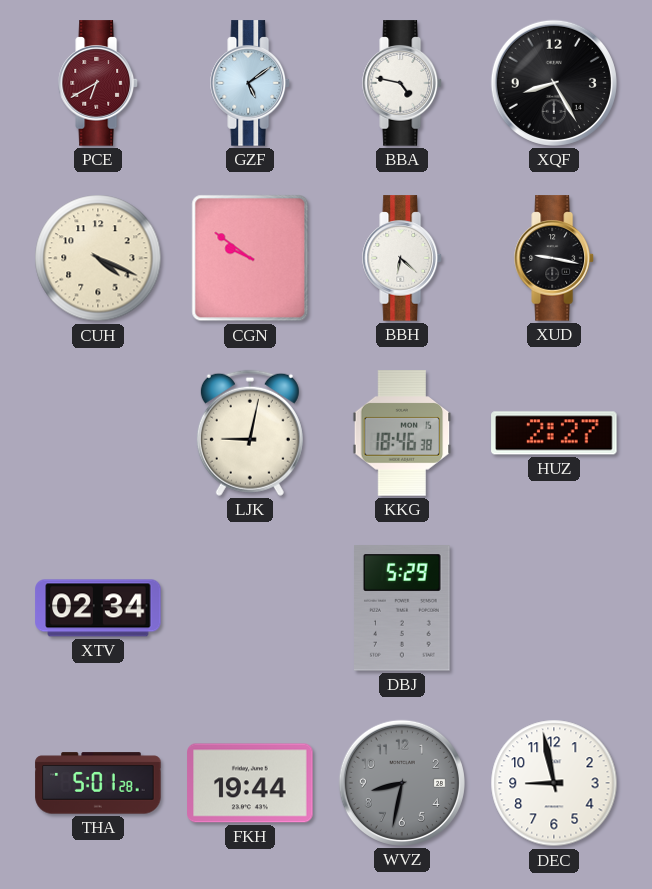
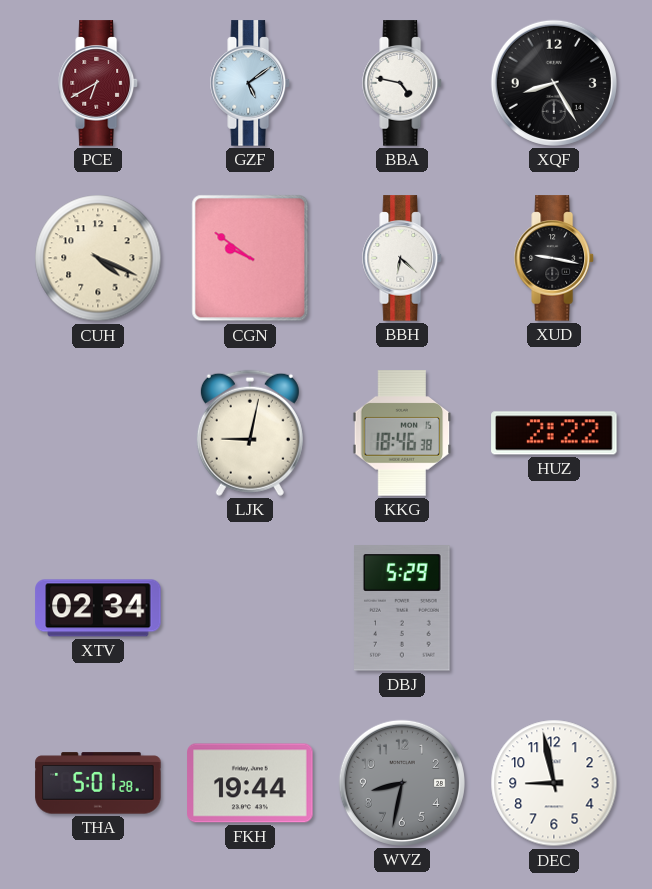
HUZ: 2:27 -> 2:22 (554, 433)
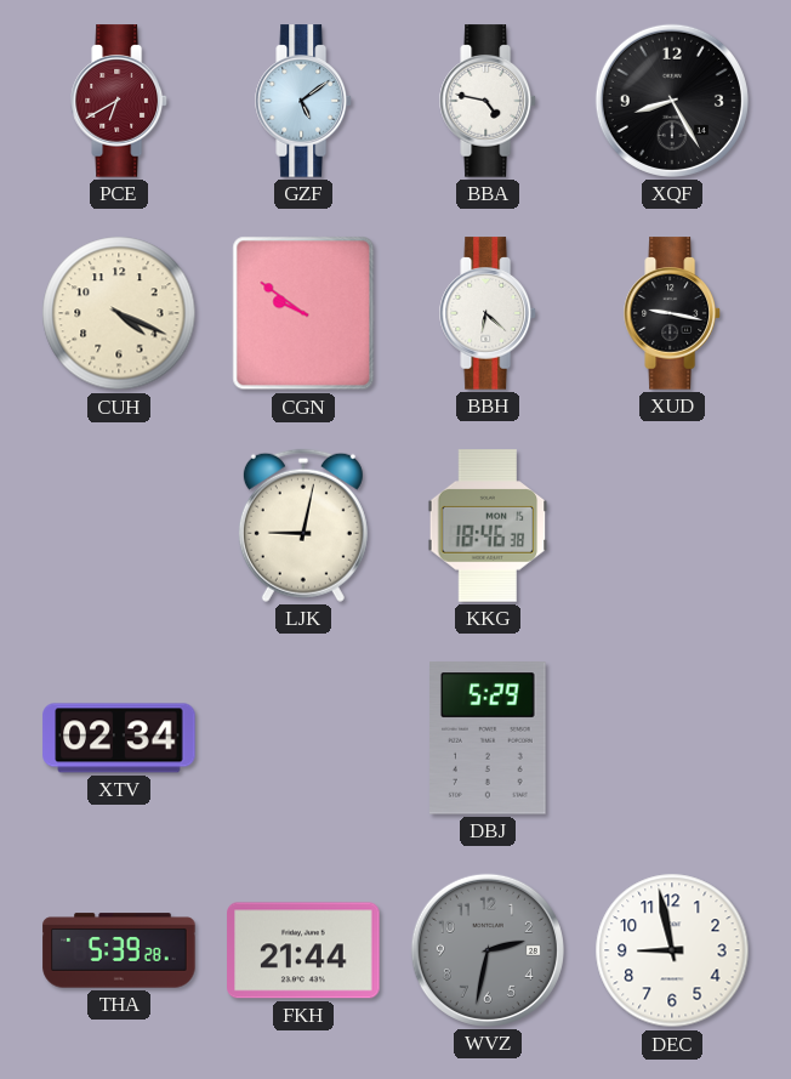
HUZ: 2:22 -> none (554, 433)
THA: 5:01 -> 5:39 (119, 950)
FKH: 19:44 -> 21:44 (303, 950)
WVZ: 8:32 -> 2:32 (488, 950)
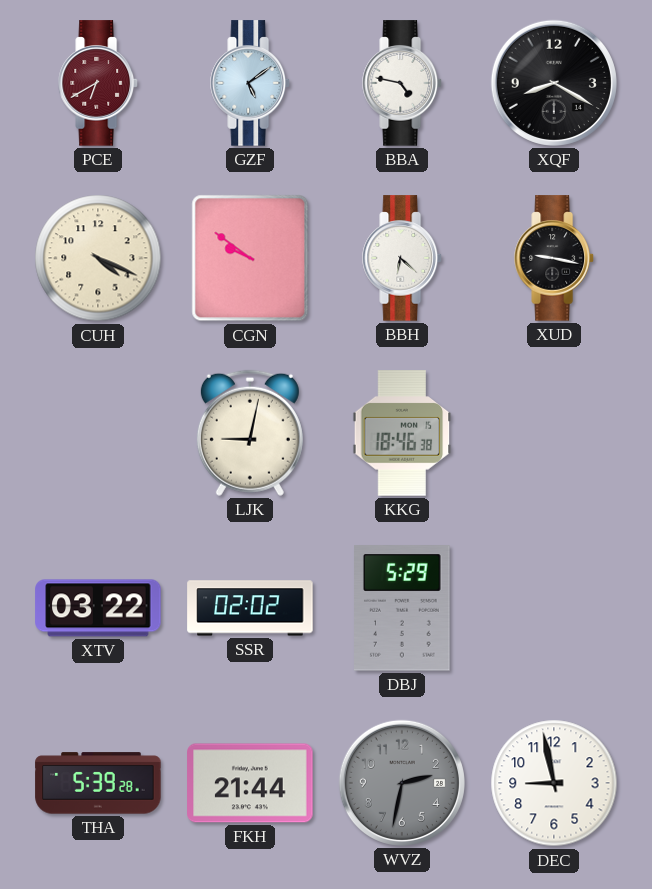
XQF: 8:25 -> 8:20 (554, 83)
XTV: 02:34 -> 03:22 (98, 608)
SSR: none -> 02:02 (250, 608)
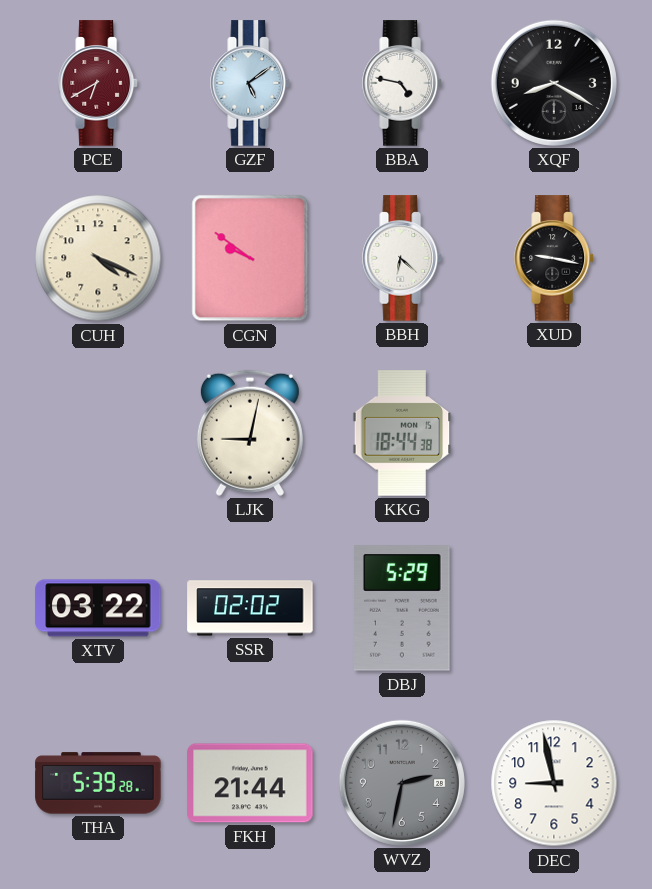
KKG: 18:46 -> 18:44 (402, 433)
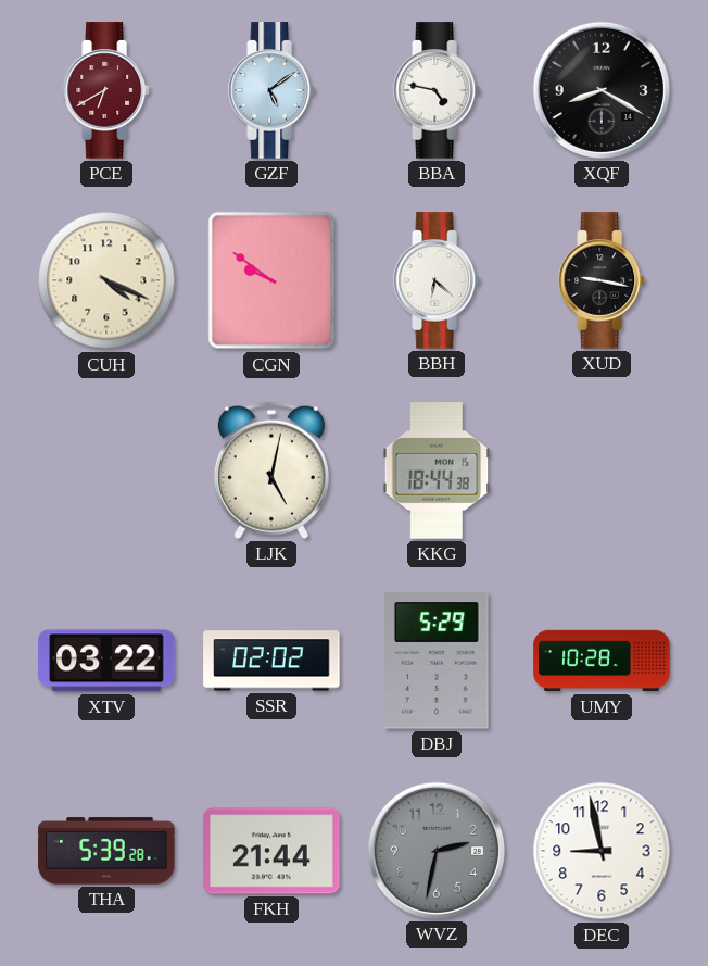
LJK: 9:02 -> 5:02 (271, 471)
UMY: none -> 10:28 (602, 661)
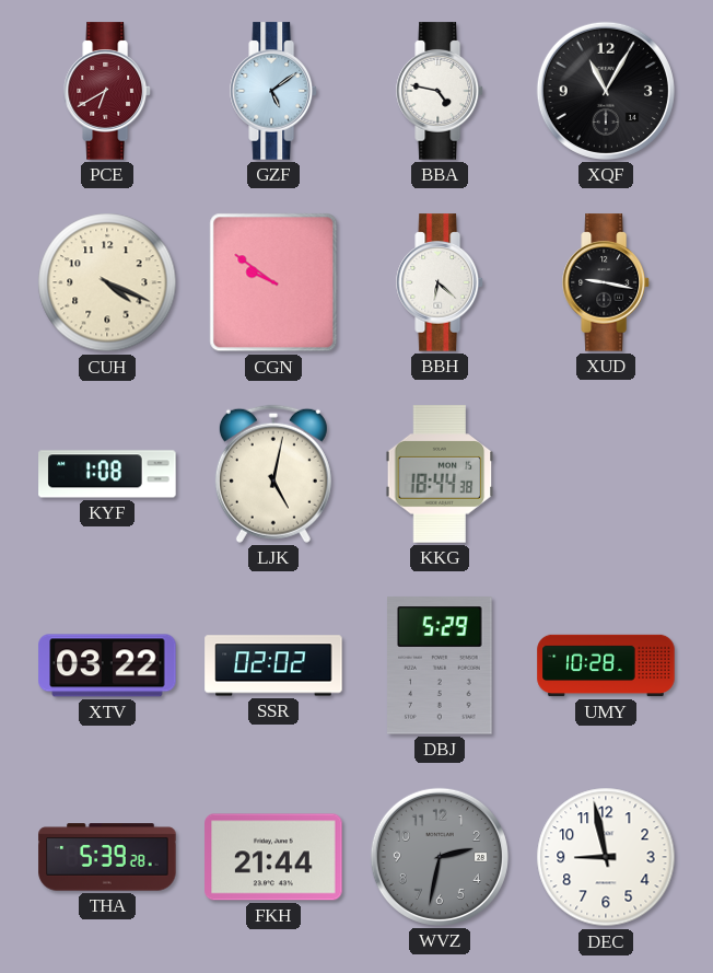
XQF: 8:20 -> 11:05 (606, 91)
KYF: none -> 1:08 (107, 474)
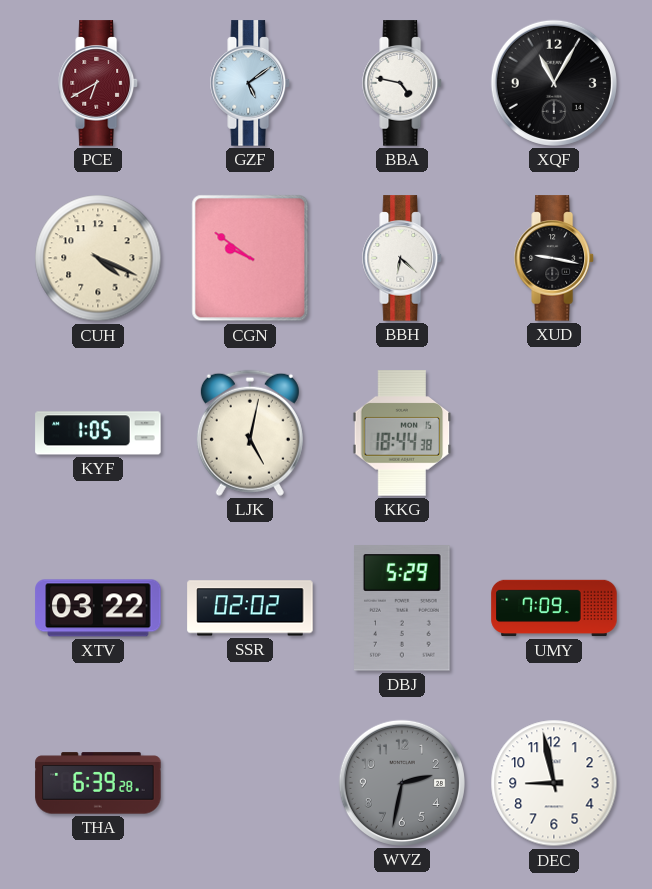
KYF: 1:08 -> 1:05 (98, 433)
UMY: 10:28 -> 7:09 (554, 608)
THA: 5:39 -> 6:39 (98, 783)
FKH: 21:44 -> none (273, 857)
